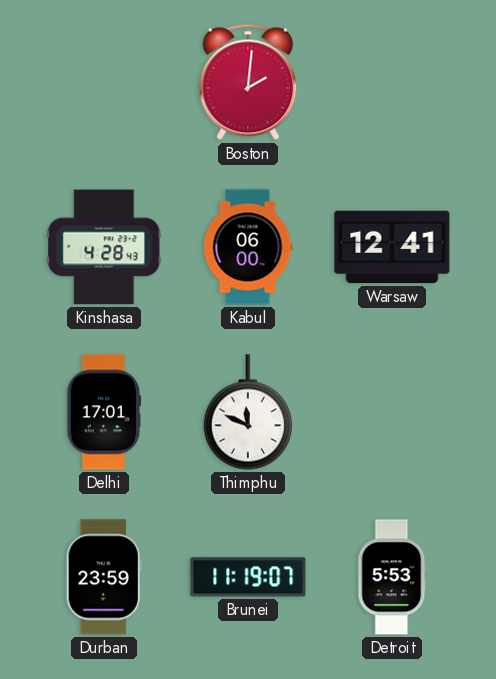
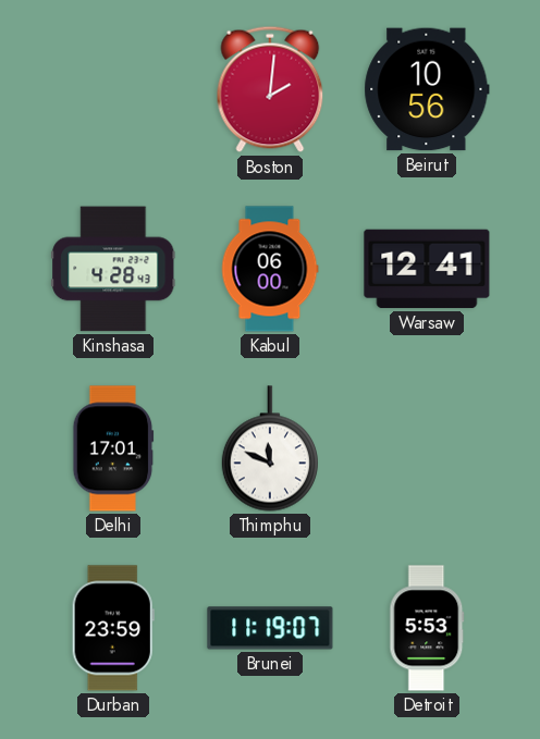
Beirut: none -> 10:56 (427, 89)
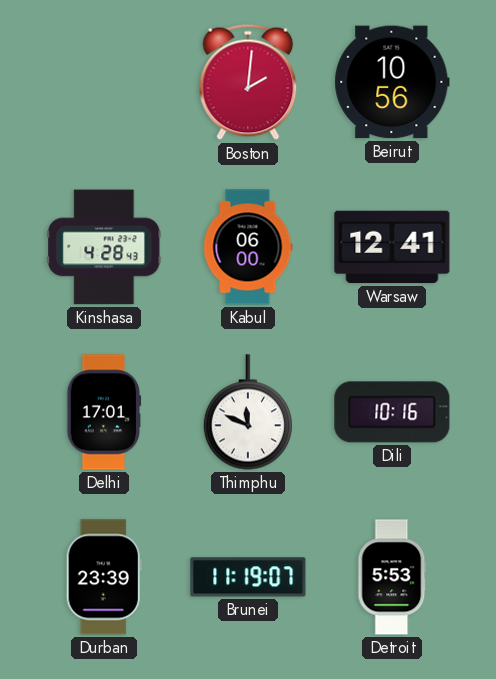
Dili: none -> 10:16 (392, 412)
Durban: 23:59 -> 23:39 (104, 577)
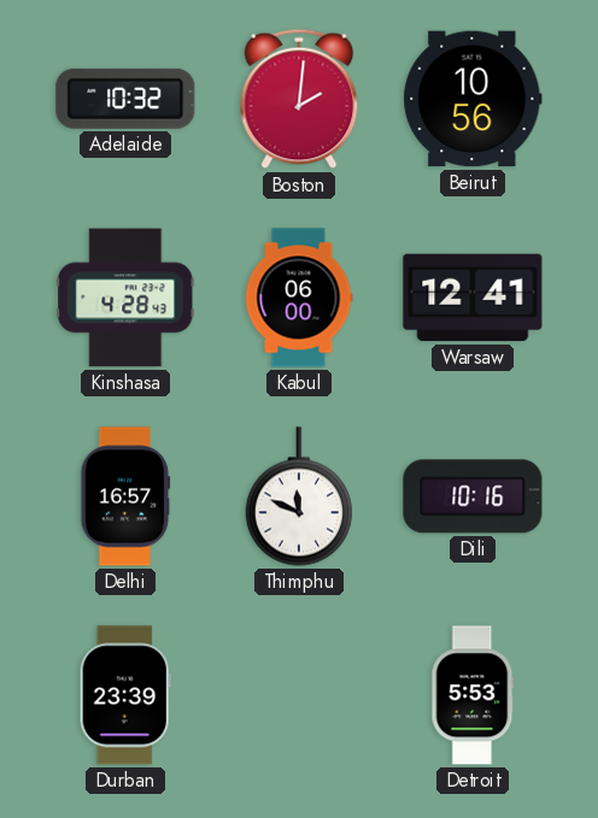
Adelaide: none -> 10:32 (125, 99)
Delhi: 17:01 -> 16:57 (125, 496)
Brunei: 11:19 -> none (248, 577)
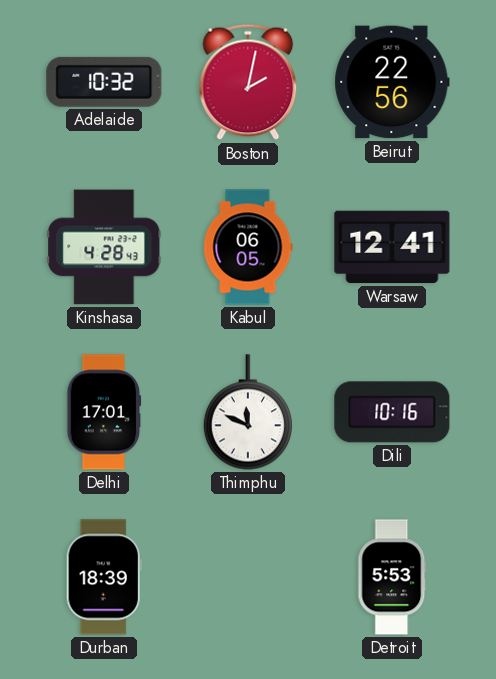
Boston: 2:01 -> 2:02 (248, 82)
Beirut: 10:56 -> 22:56 (392, 82)
Kabul: 06:00 -> 06:05 (248, 247)
Delhi: 16:57 -> 17:01 (104, 412)
Durban: 23:39 -> 18:39 (104, 577)
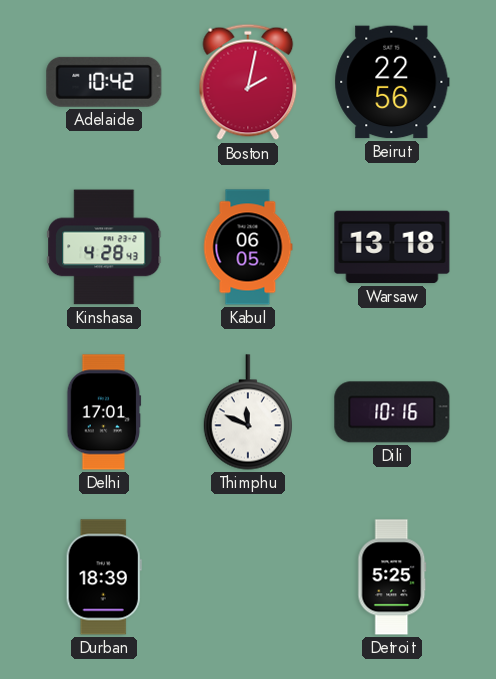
Adelaide: 10:32 -> 10:42 (104, 82)
Warsaw: 12:41 -> 13:18 (392, 247)
Detroit: 5:53 -> 5:25 (392, 577)
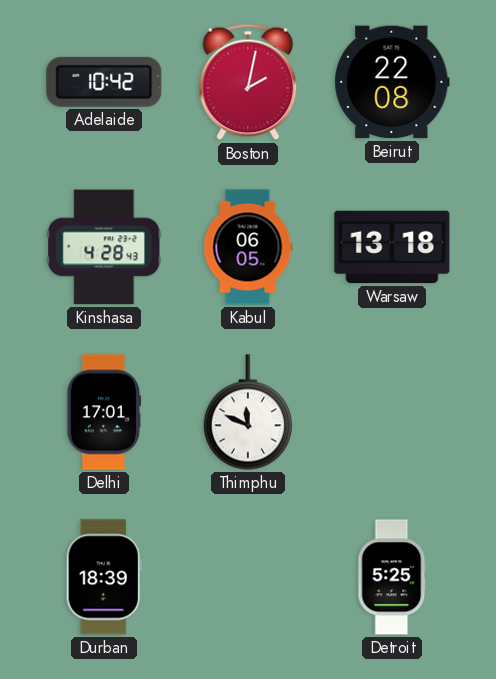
Beirut: 22:56 -> 22:08 (392, 82)
Dili: 10:16 -> none (392, 412)
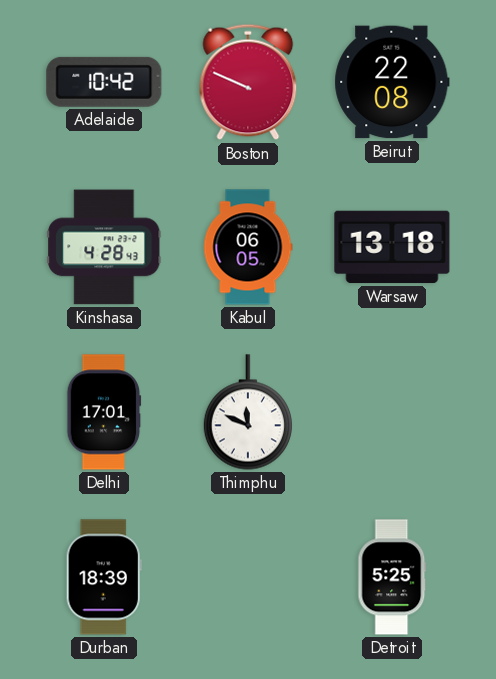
Boston: 2:02 -> 9:49 (248, 82)
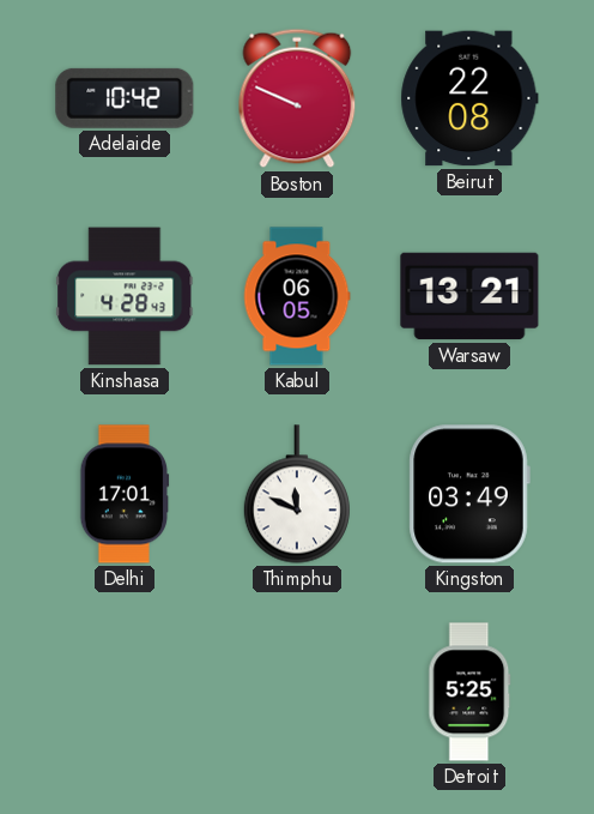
Warsaw: 13:18 -> 13:21 (469, 296)
Kingston: none -> 03:49 (469, 494)
Durban: 18:39 -> none (104, 577)
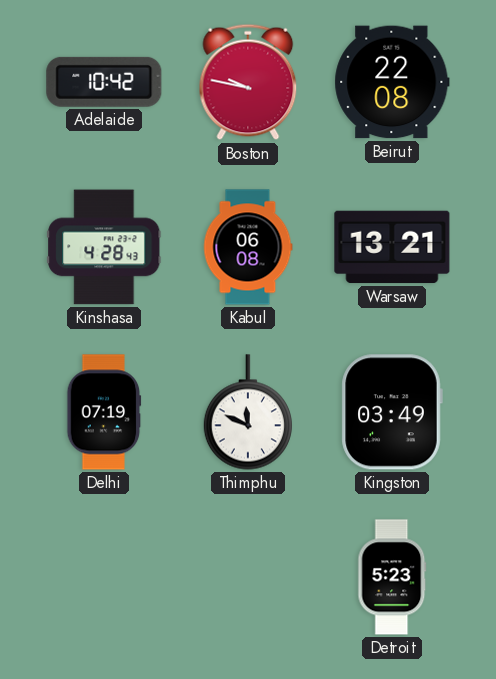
Boston: 9:49 -> 9:47 (248, 82)
Kabul: 06:05 -> 06:08 (248, 247)
Delhi: 17:01 -> 07:19 (104, 412)
Detroit: 5:25 -> 5:23 (392, 577)
